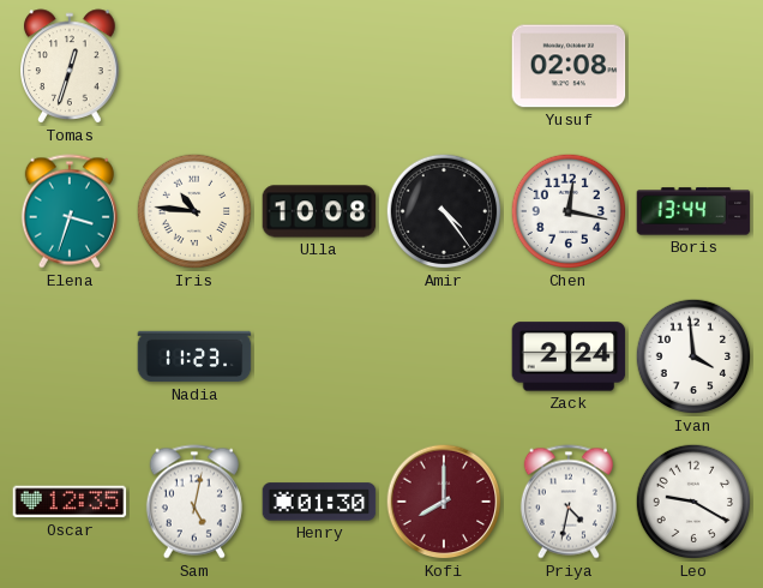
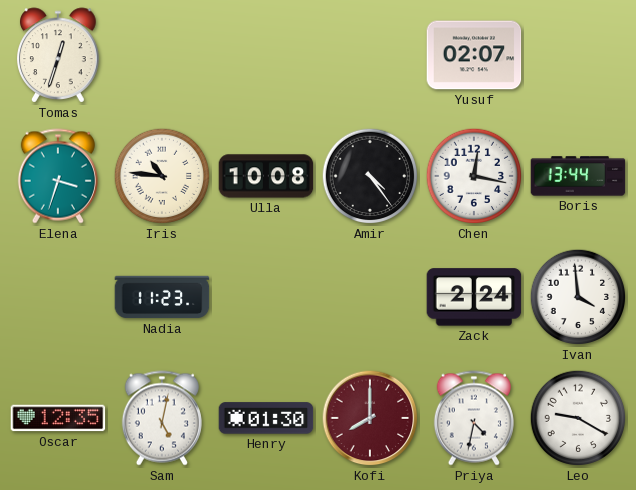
Yusuf: 02:08 -> 02:07 (474, 55)
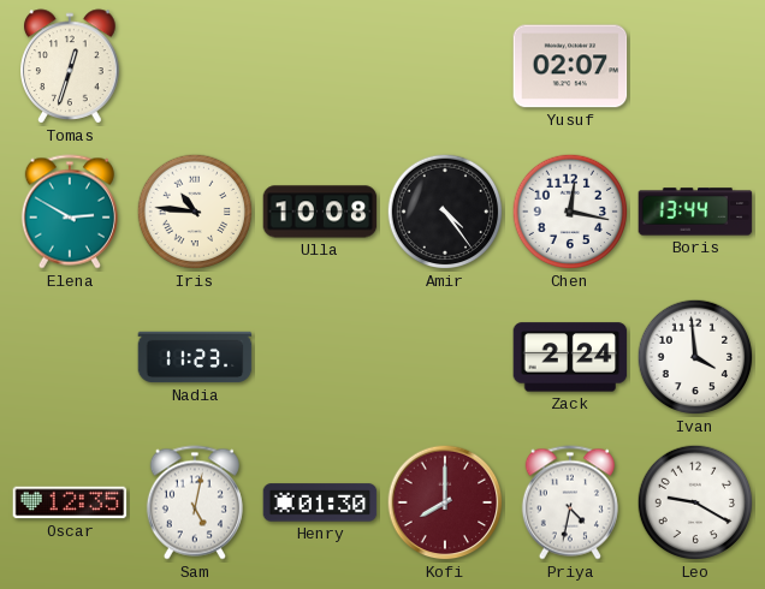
Elena: 3:33 -> 2:50 (70, 212)
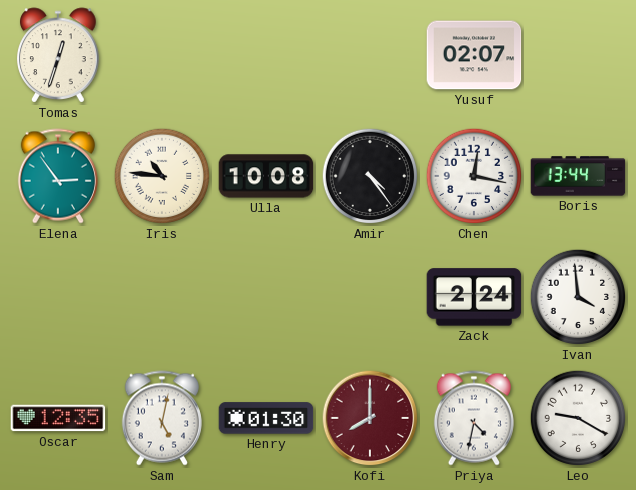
Elena: 2:50 -> 2:54 (58, 176)
Nadia: 11:23 -> none (195, 357)
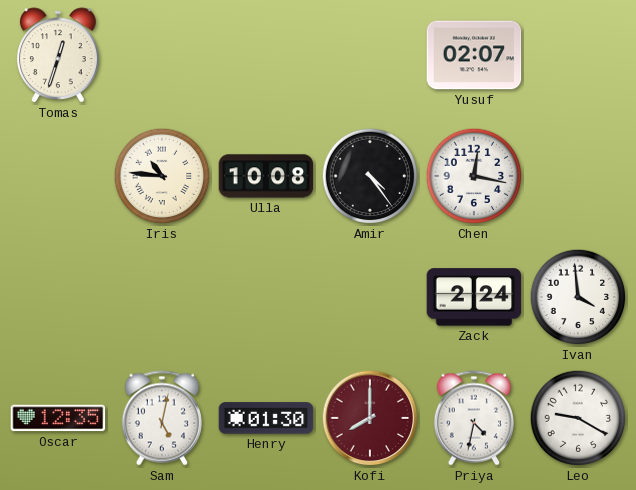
Elena: 2:54 -> none (58, 176)
Boris: 13:44 -> none (578, 176)
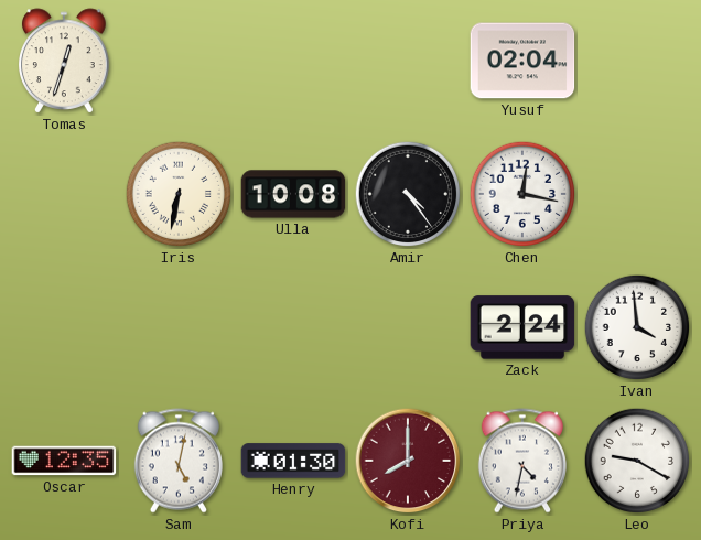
Yusuf: 02:07 -> 02:04 (522, 61)
Iris: 10:46 -> 6:32 (179, 194)
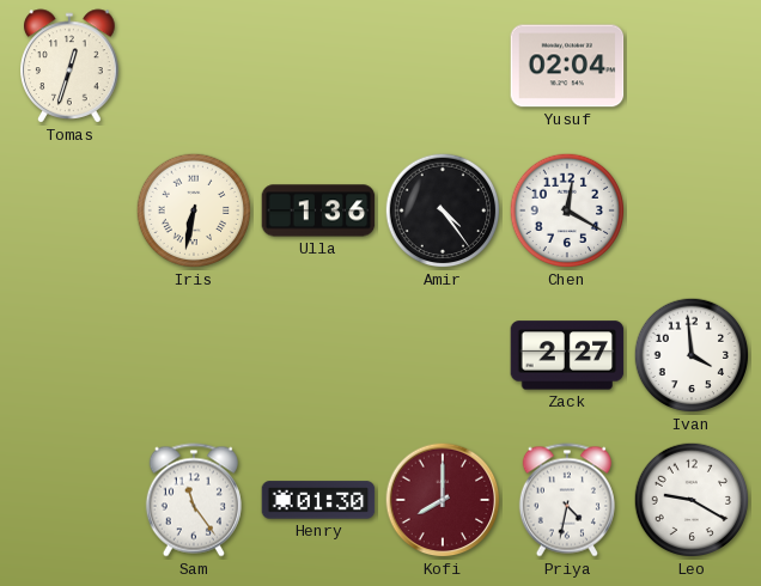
Ulla: 10:08 -> 1:36 (318, 210)
Chen: 12:17 -> 12:20 (567, 210)
Zack: 2:24 -> 2:27 (567, 355)
Oscar: 12:35 -> none (64, 461)
Sam: 5:02 -> 11:24 (194, 500)
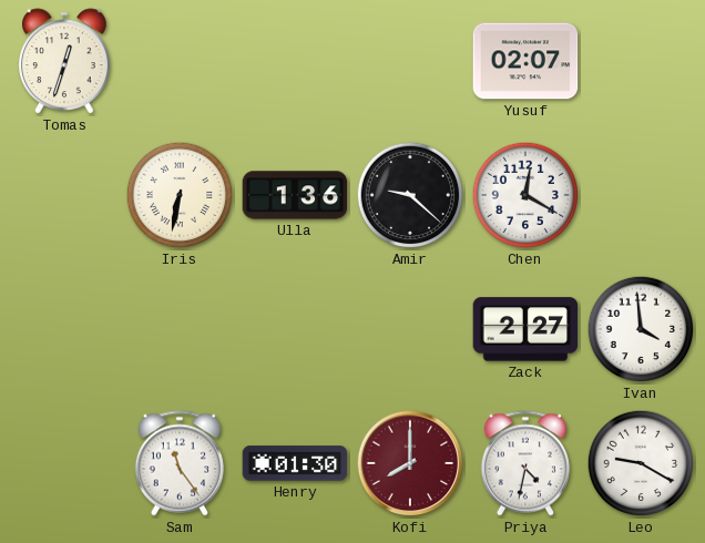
Yusuf: 02:04 -> 02:07 (525, 61)
Amir: 4:24 -> 9:22 (410, 195)
